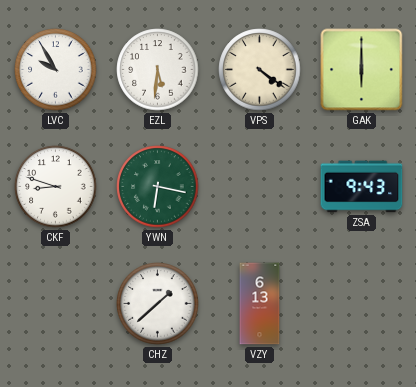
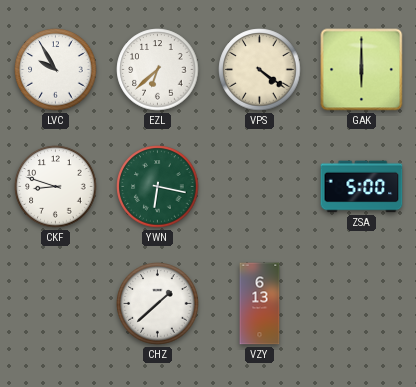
EZL: 5:31 -> 6:38 (158, 70)
ZSA: 9:43 -> 5:00 (362, 187)
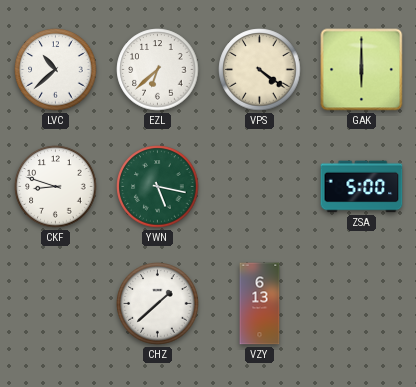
LVC: 9:55 -> 10:38 (56, 70)
YWN: 6:17 -> 5:17 (158, 187)
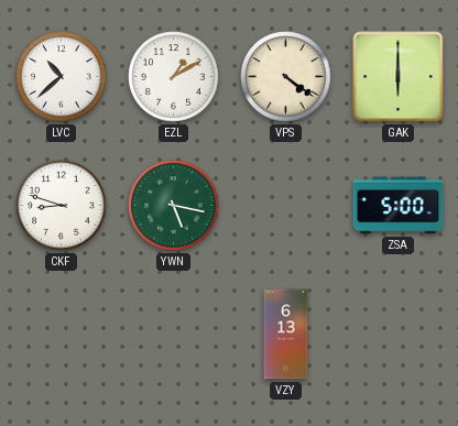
EZL: 6:38 -> 1:10 (174, 77)
CHZ: 1:38 -> none (158, 304)
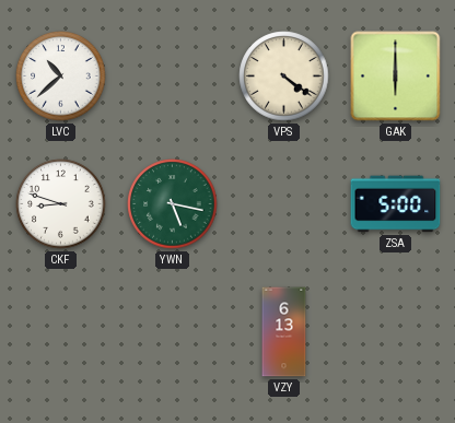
EZL: 1:10 -> none (174, 77)
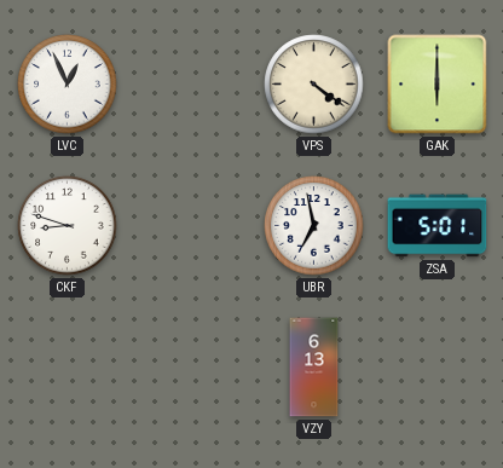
LVC: 10:38 -> 12:56 (68, 85)
YWN: 5:17 -> none (173, 204)
UBR: none -> 6:58 (314, 226)
ZSA: 5:00 -> 5:01 (438, 226)
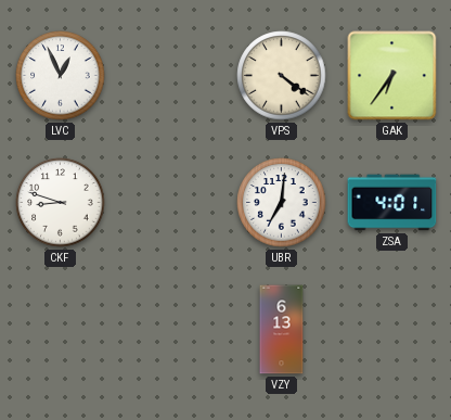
GAK: 6:00 -> 6:36 (392, 76)
UBR: 6:58 -> 7:01 (282, 203)
ZSA: 5:01 -> 4:01 (392, 203)
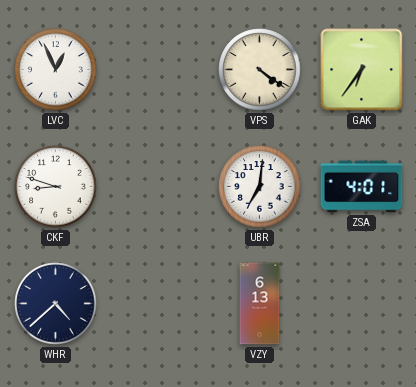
WHR: none -> 4:38 (56, 304)
